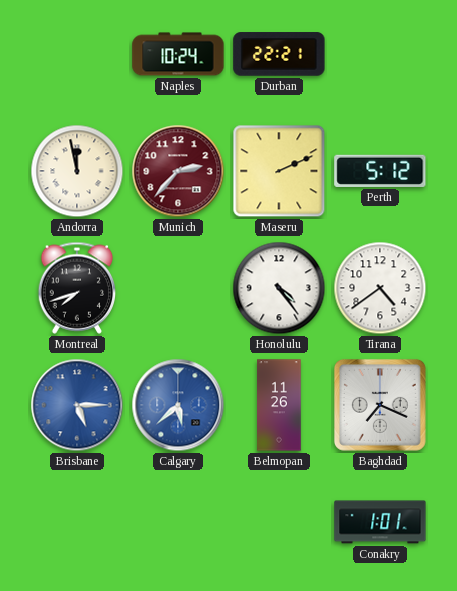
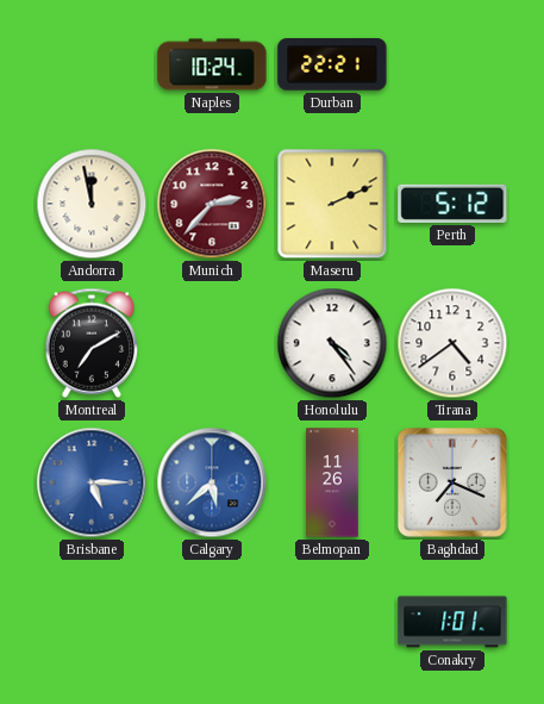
Montreal: 7:42 -> 7:10 (90, 343)
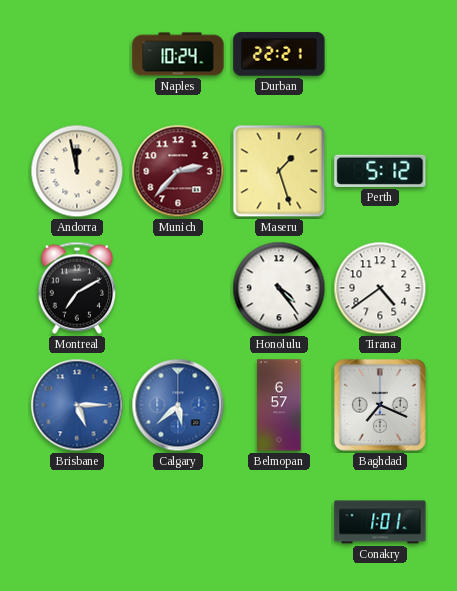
Maseru: 2:11 -> 1:27 (279, 171)
Belmopan: 11:26 -> 6:57 (279, 405)
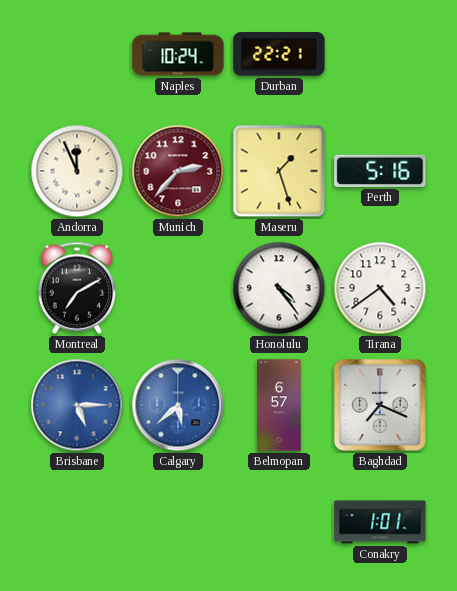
Andorra: 11:58 -> 11:56 (77, 171)
Perth: 5:12 -> 5:16 (380, 171)
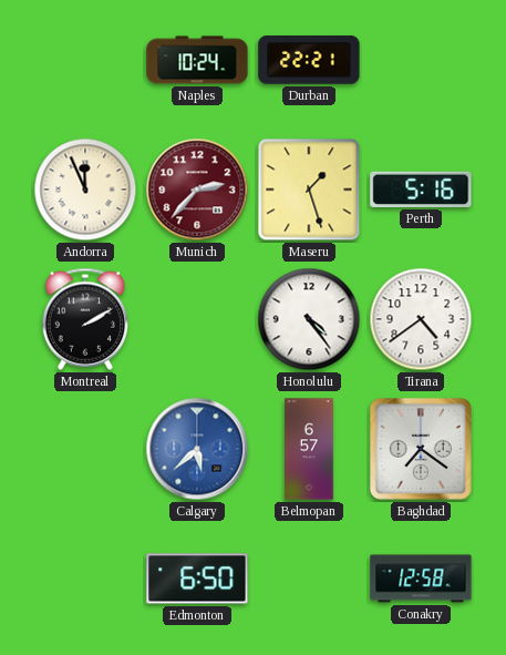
Montreal: 7:10 -> 2:10 (84, 319)
Brisbane: 5:15 -> none (77, 405)
Baghdad: 7:19 -> 7:21 (421, 449)
Edmonton: none -> 6:50 (197, 579)
Conakry: 1:01 -> 12:58 (421, 579)
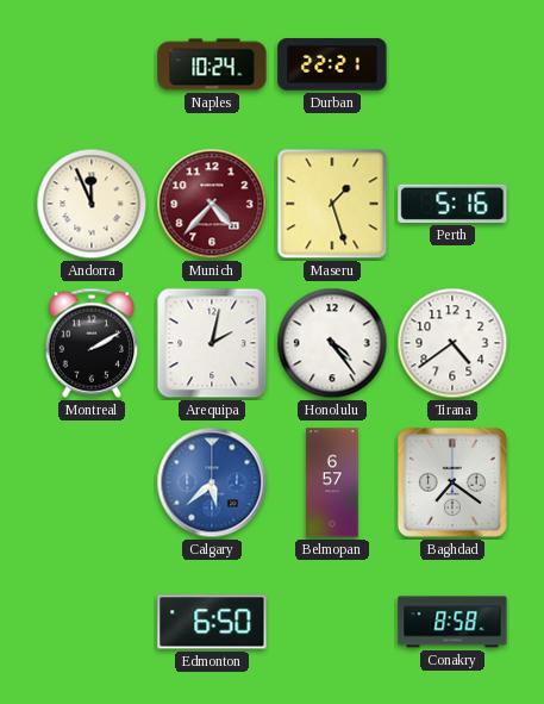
Munich: 2:37 -> 4:37 (212, 204)
Arequipa: none -> 2:02 (212, 343)
Conakry: 12:58 -> 8:58 (452, 622)
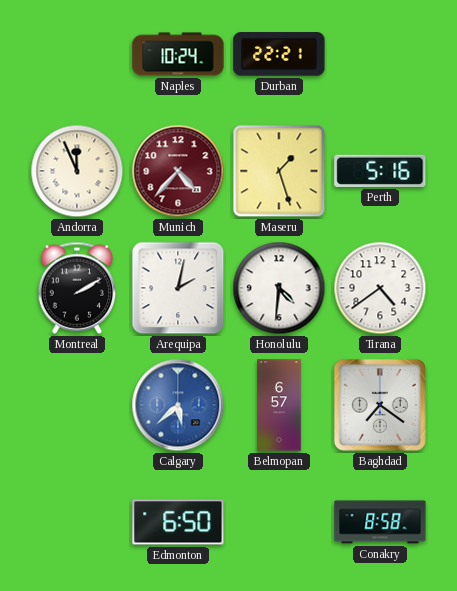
Honolulu: 4:24 -> 4:31 (279, 288)
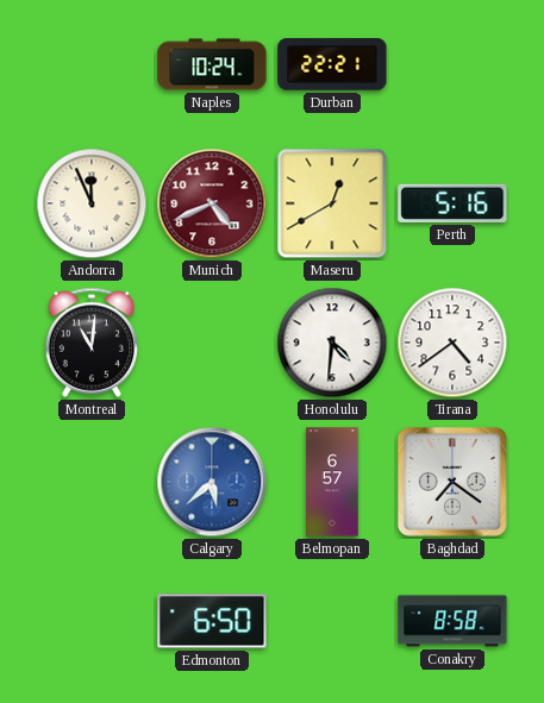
Munich: 4:37 -> 4:41 (212, 203)
Maseru: 1:27 -> 12:40 (332, 203)
Montreal: 2:10 -> 11:01 (90, 343)
Arequipa: 2:02 -> none (178, 288)
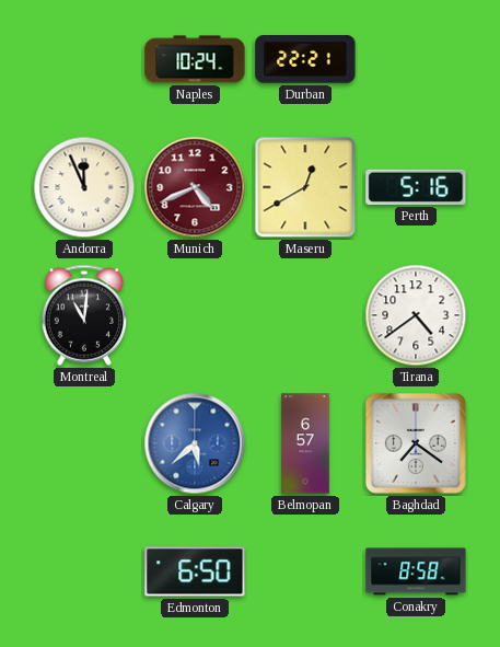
Honolulu: 4:31 -> none (332, 343)
